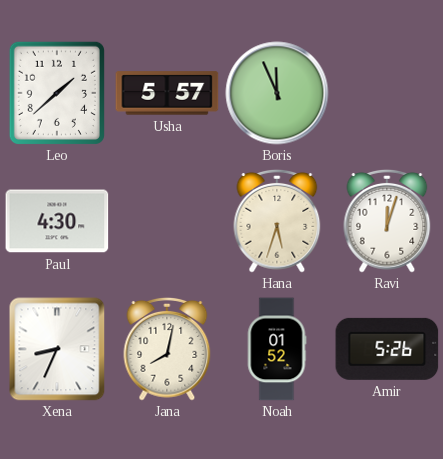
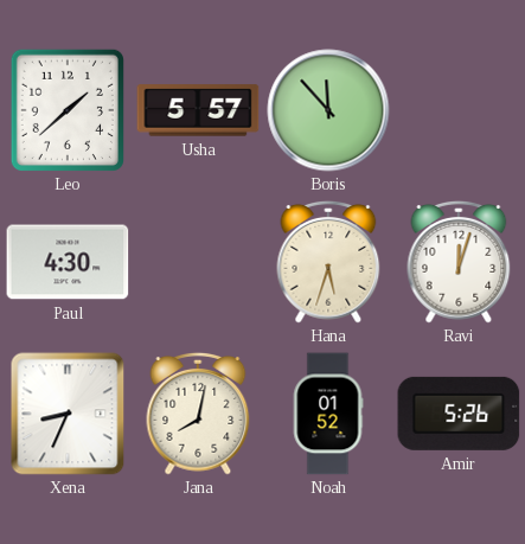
Boris: 11:56 -> 11:53 (328, 110)
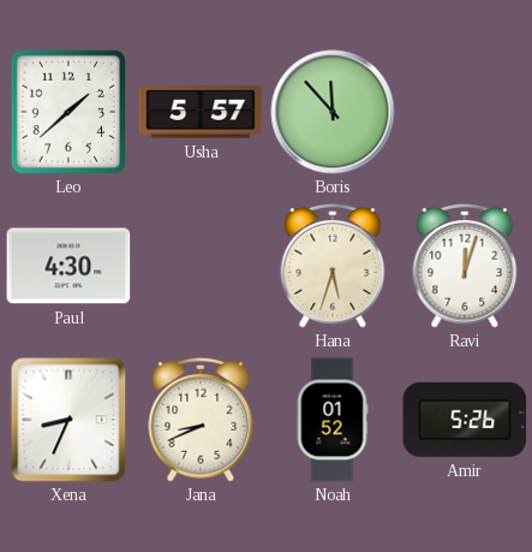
Jana: 8:02 -> 8:41 (201, 420)
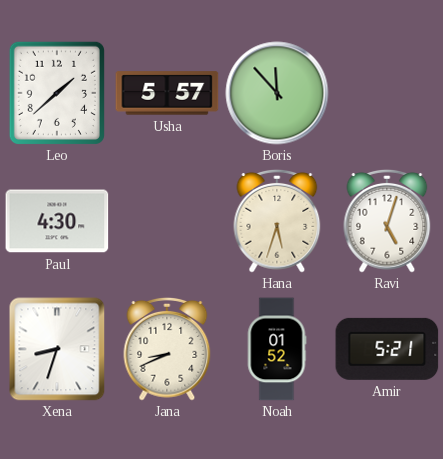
Ravi: 12:03 -> 5:03 (387, 221)
Xena: 8:34 -> 8:33 (57, 349)
Amir: 5:26 -> 5:21 (387, 349)
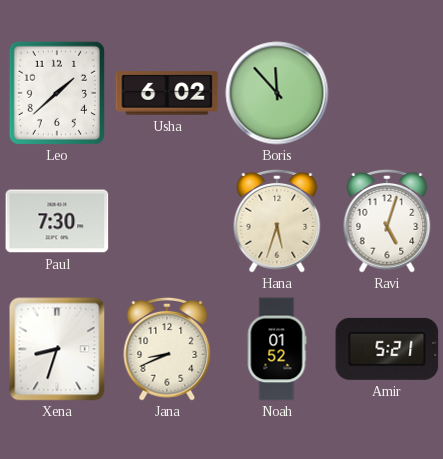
Usha: 5:57 -> 6:02 (167, 93)
Paul: 4:30 -> 7:30 (57, 221)
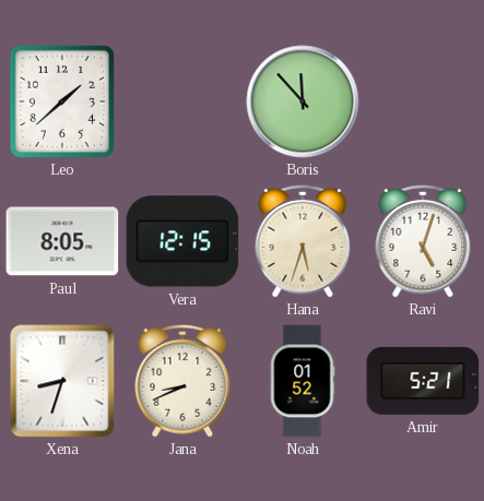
Usha: 6:02 -> none (167, 93)
Paul: 7:30 -> 8:05 (62, 241)
Vera: none -> 12:15 (182, 241)
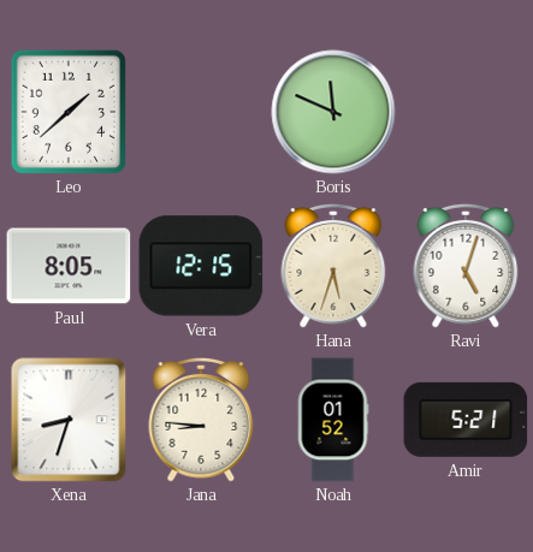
Boris: 11:53 -> 11:49 (333, 112)
Jana: 8:41 -> 8:46 (201, 420)
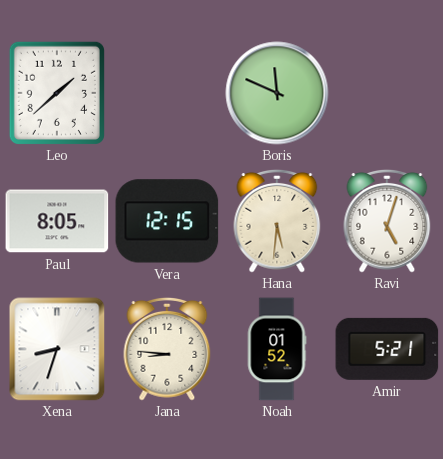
Hana: 5:33 -> 5:31 (277, 221)
